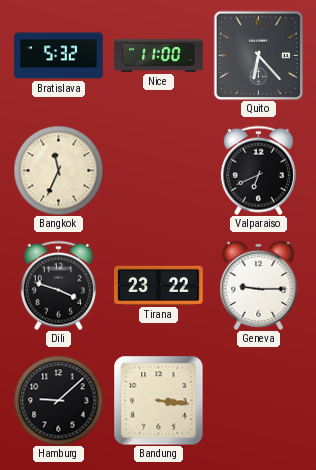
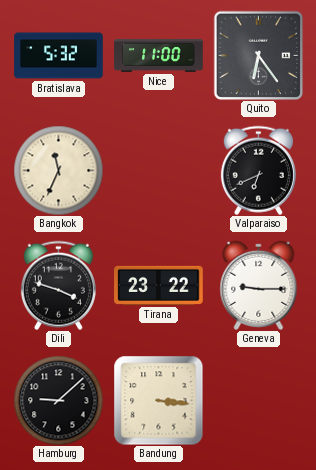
Quito: 6:23 -> 6:24 (258, 55)
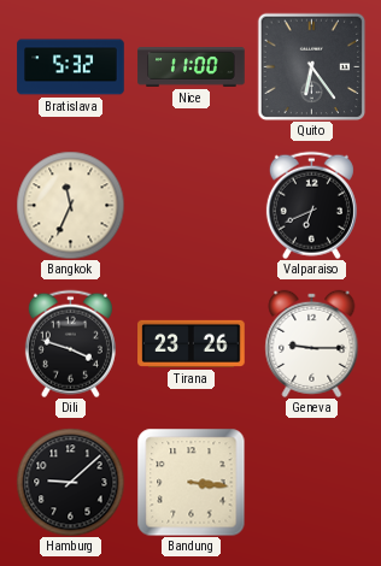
Tirana: 23:22 -> 23:26 (192, 343)
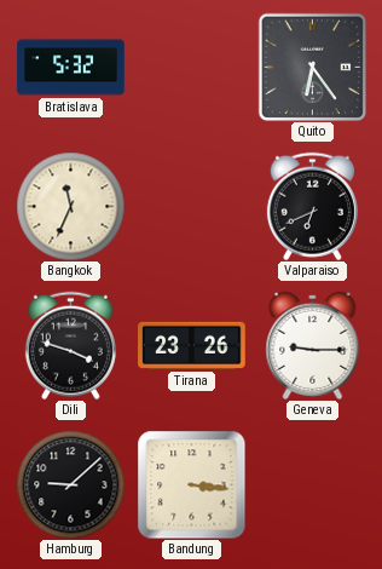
Nice: 11:00 -> none (192, 67)
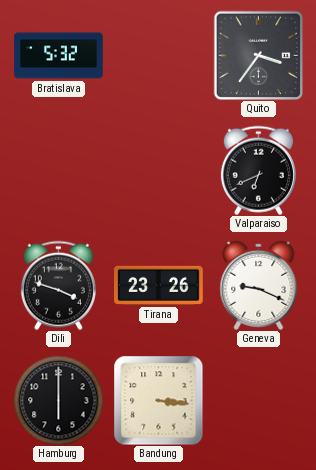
Quito: 6:24 -> 3:36 (258, 55)
Bangkok: 11:34 -> none (70, 206)
Geneva: 9:15 -> 9:19 (259, 285)
Hamburg: 9:08 -> 6:00 (58, 400)
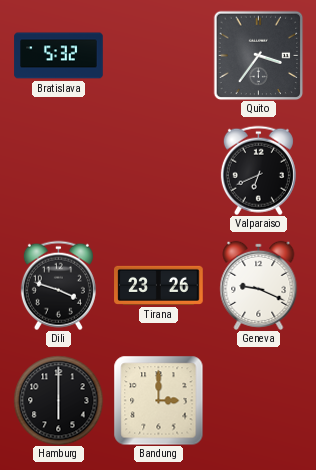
Bandung: 3:16 -> 3:00 (158, 400)
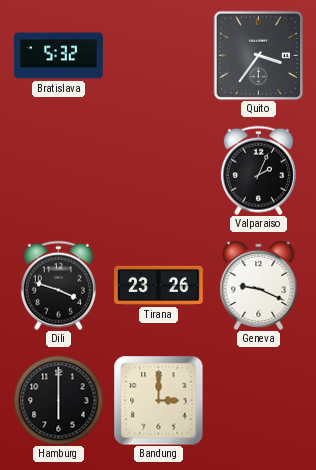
Valparaiso: 6:41 -> 2:04 (258, 170)
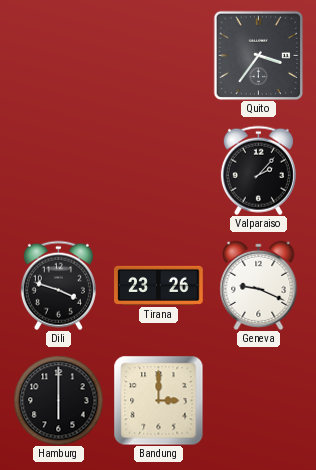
Bratislava: 5:32 -> none (59, 56)
Valparaiso: 2:04 -> 2:07 (258, 170)
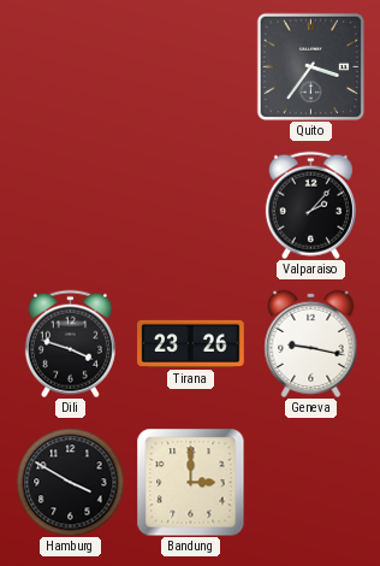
Geneva: 9:19 -> 9:17 (311, 343)
Hamburg: 6:00 -> 3:50 (70, 482)
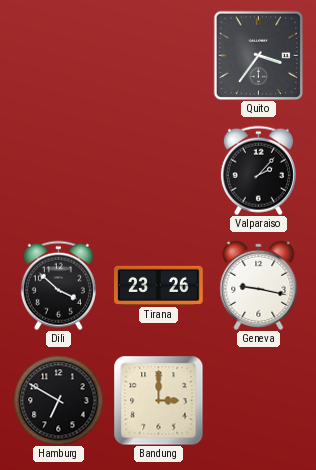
Dili: 3:48 -> 3:52 (58, 285)
Hamburg: 3:50 -> 6:50 (58, 400)
